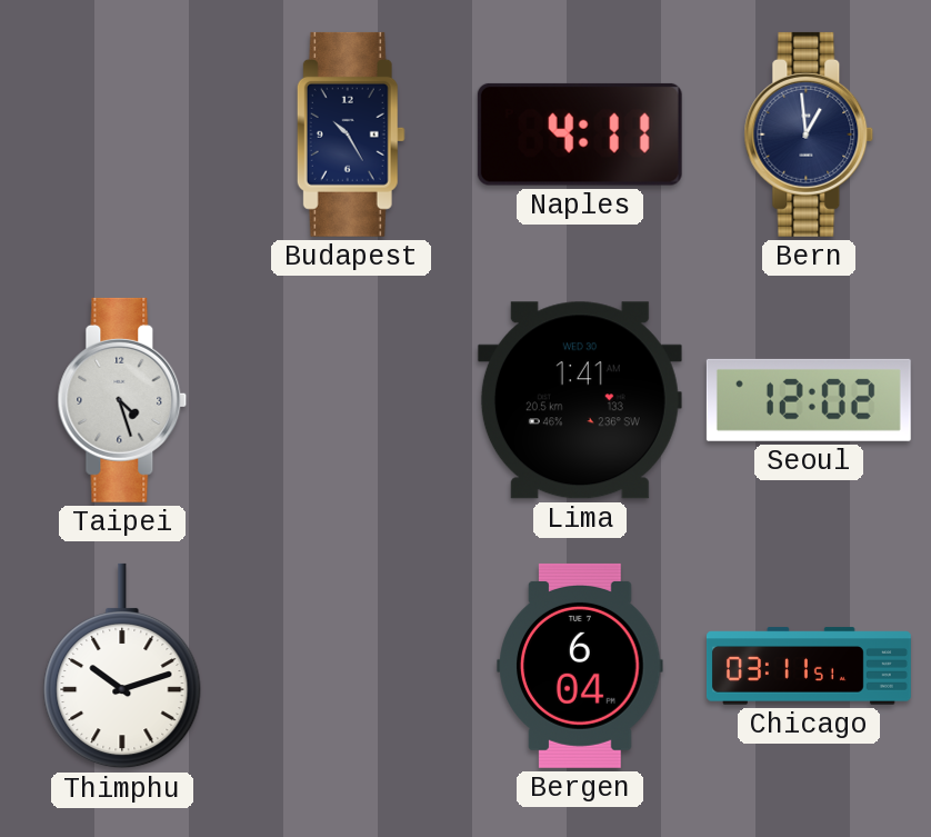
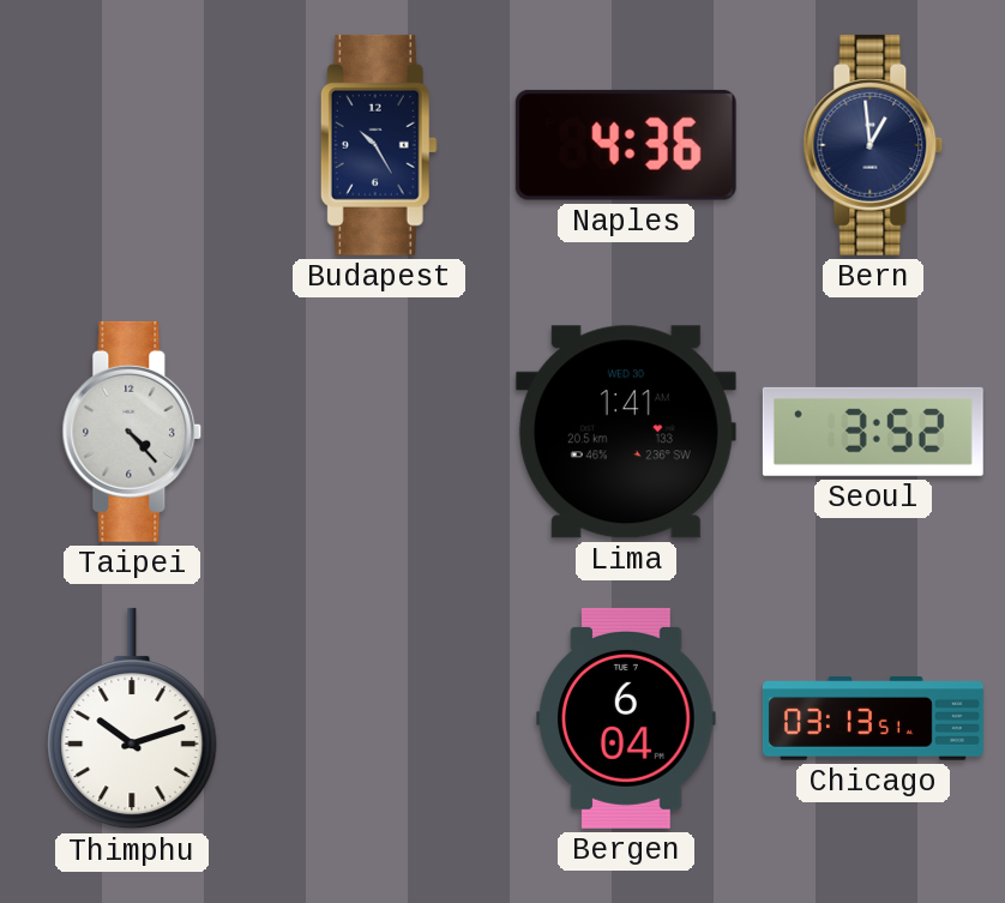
Naples: 4:11 -> 4:36 (626, 145)
Taipei: 4:27 -> 4:23 (132, 432)
Seoul: 12:02 -> 3:52 (873, 432)
Chicago: 03:11 -> 03:13 (873, 718)
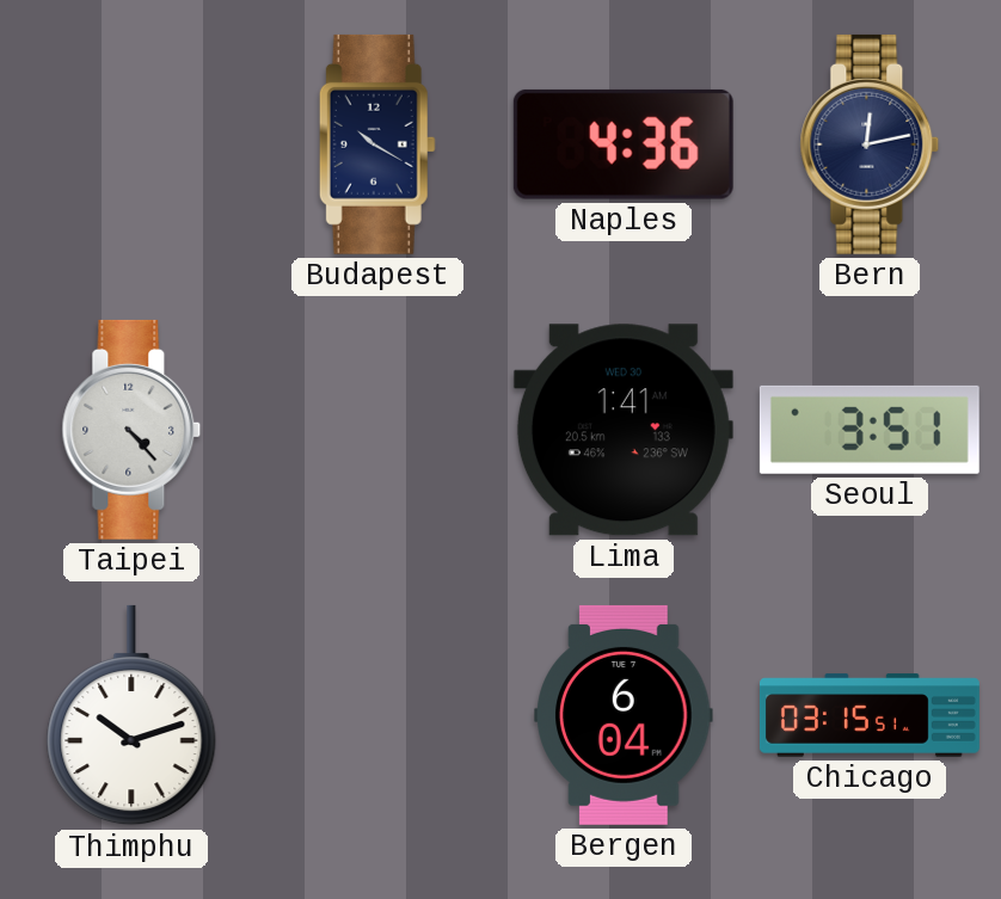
Budapest: 10:25 -> 10:20 (377, 144)
Bern: 12:59 -> 12:13 (870, 144)
Seoul: 3:52 -> 3:51 (870, 430)
Chicago: 03:13 -> 03:15 (870, 715)
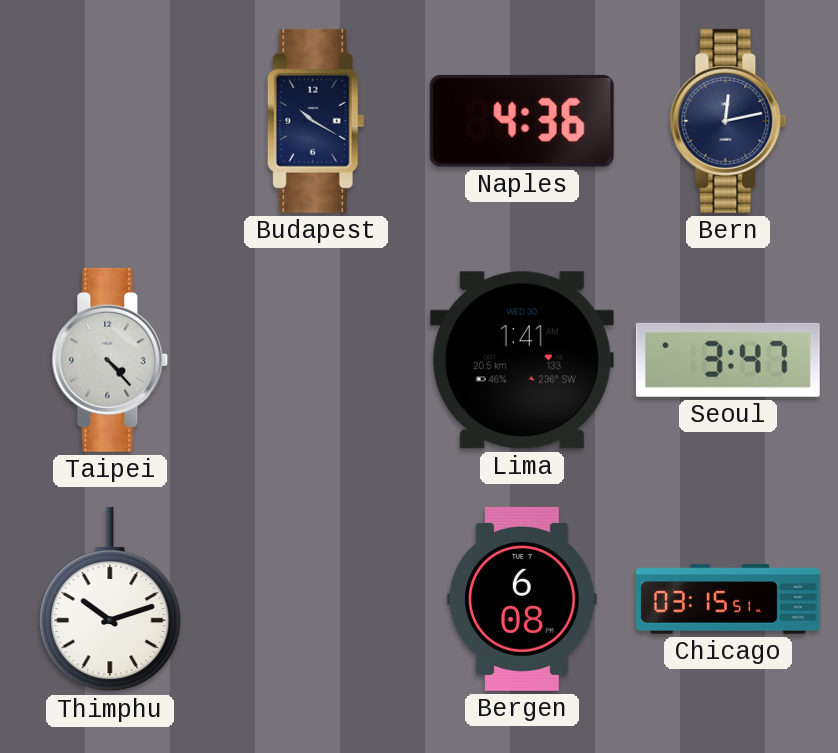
Seoul: 3:51 -> 3:47 (728, 360)
Bergen: 6:04 -> 6:08 (522, 599)
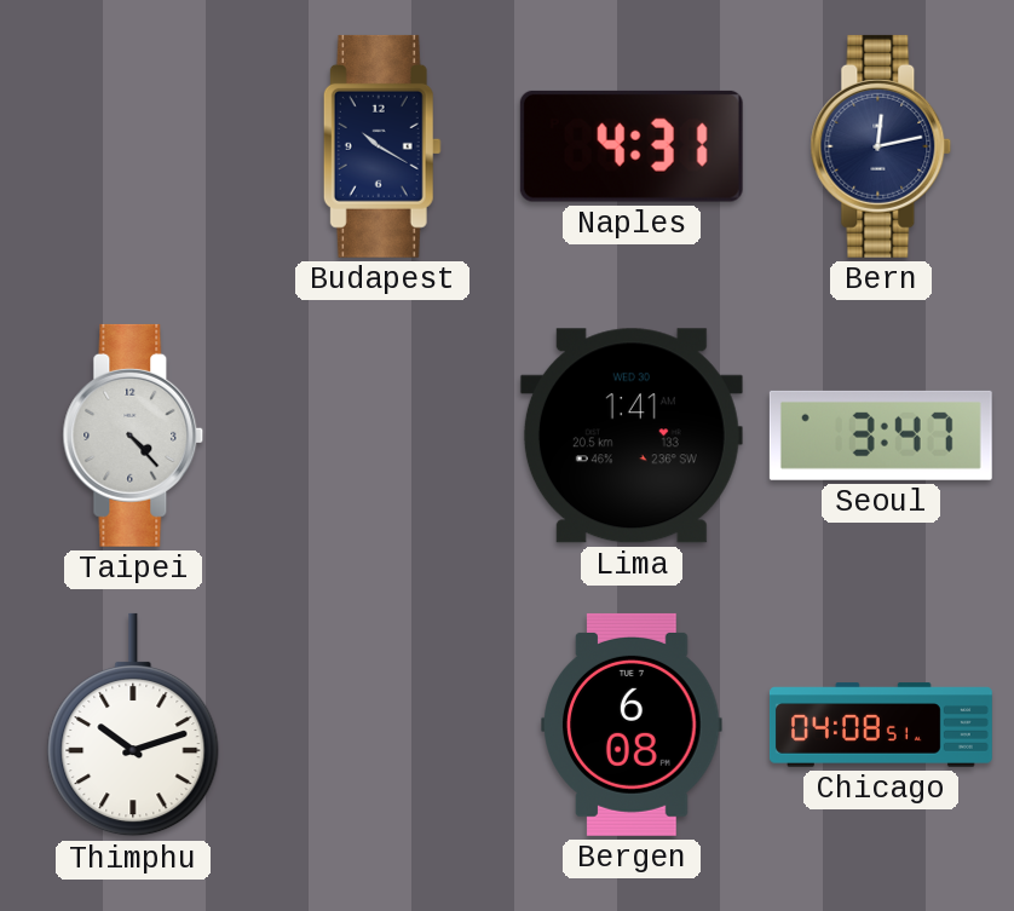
Naples: 4:36 -> 4:31 (632, 146)
Chicago: 03:15 -> 04:08 (881, 725)
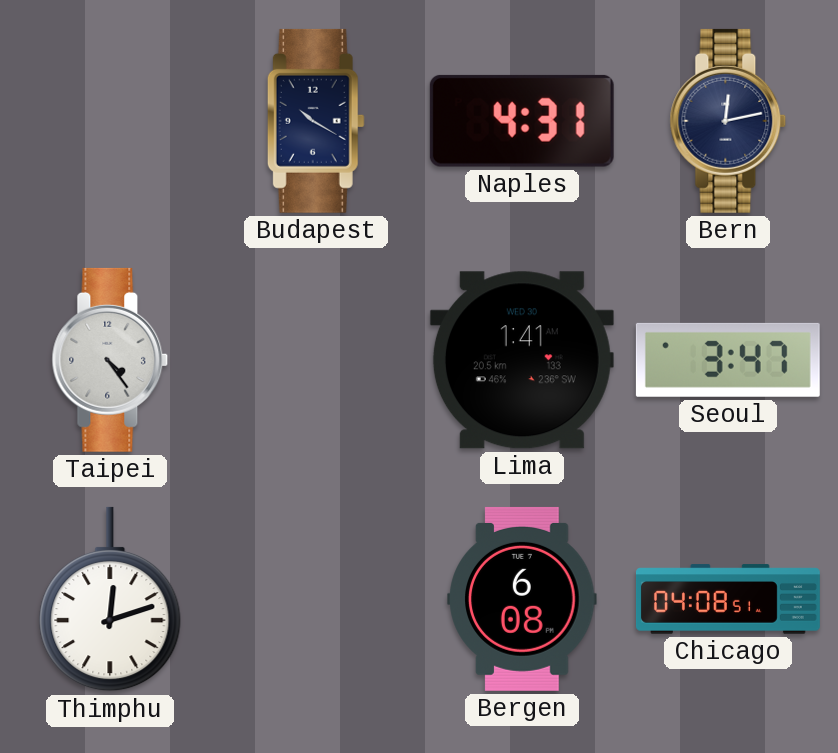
Taipei: 4:23 -> 4:24 (110, 360)
Thimphu: 10:12 -> 12:12 (110, 599)
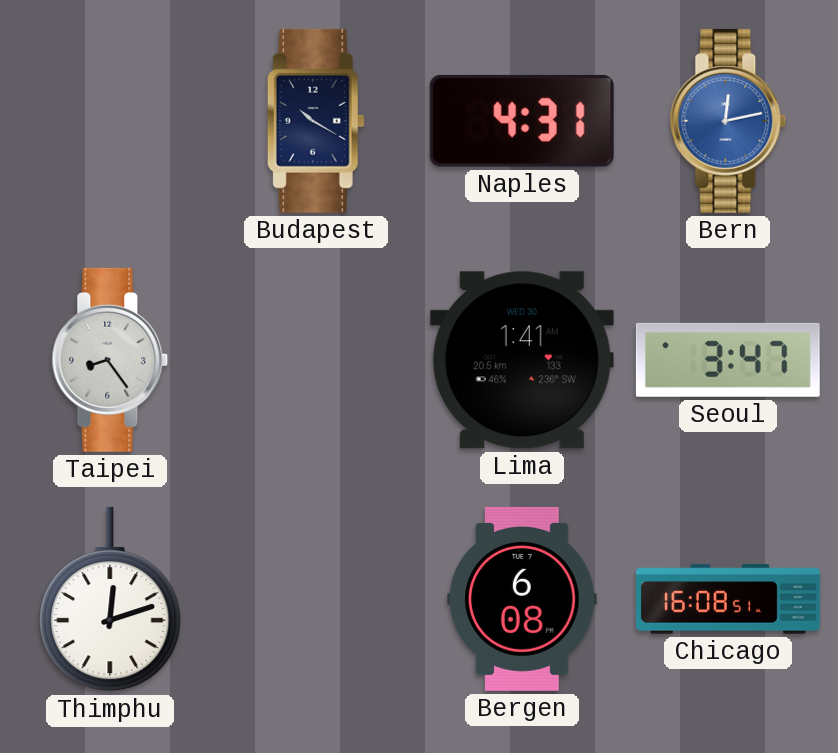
Bern dial: navy -> blue (728, 121)
Taipei: 4:24 -> 8:24 (110, 360)
Chicago: 04:08 -> 16:08 (728, 599)
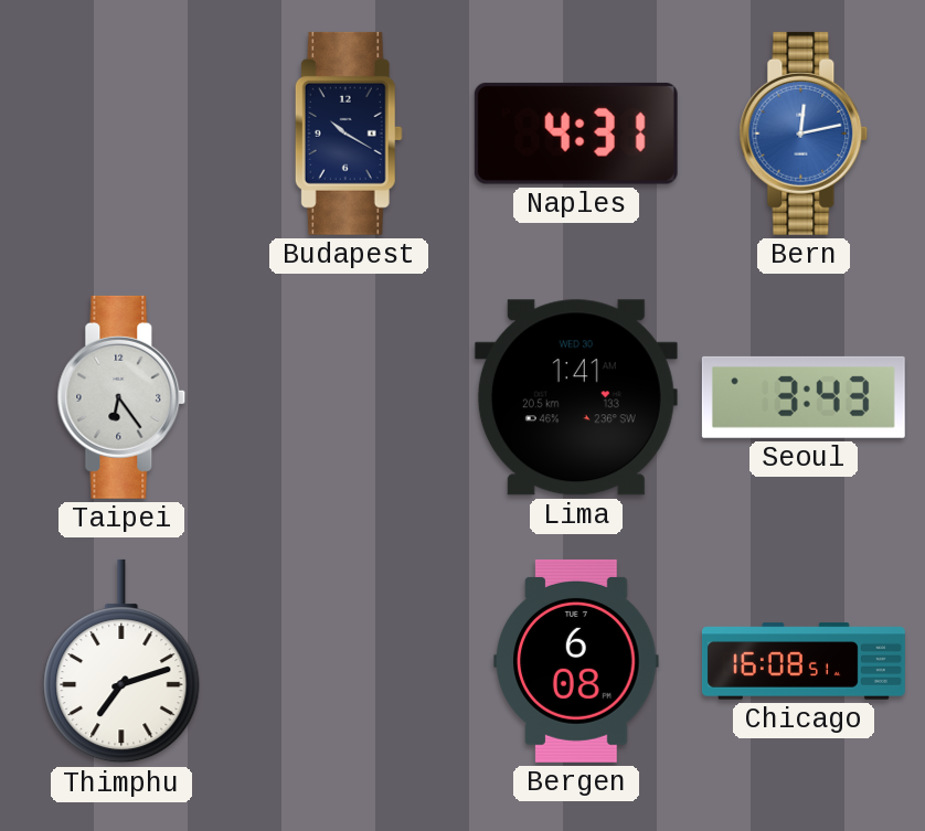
Taipei: 8:24 -> 6:24 (121, 397)
Seoul: 3:47 -> 3:43 (804, 397)
Thimphu: 12:12 -> 7:12 (121, 661)
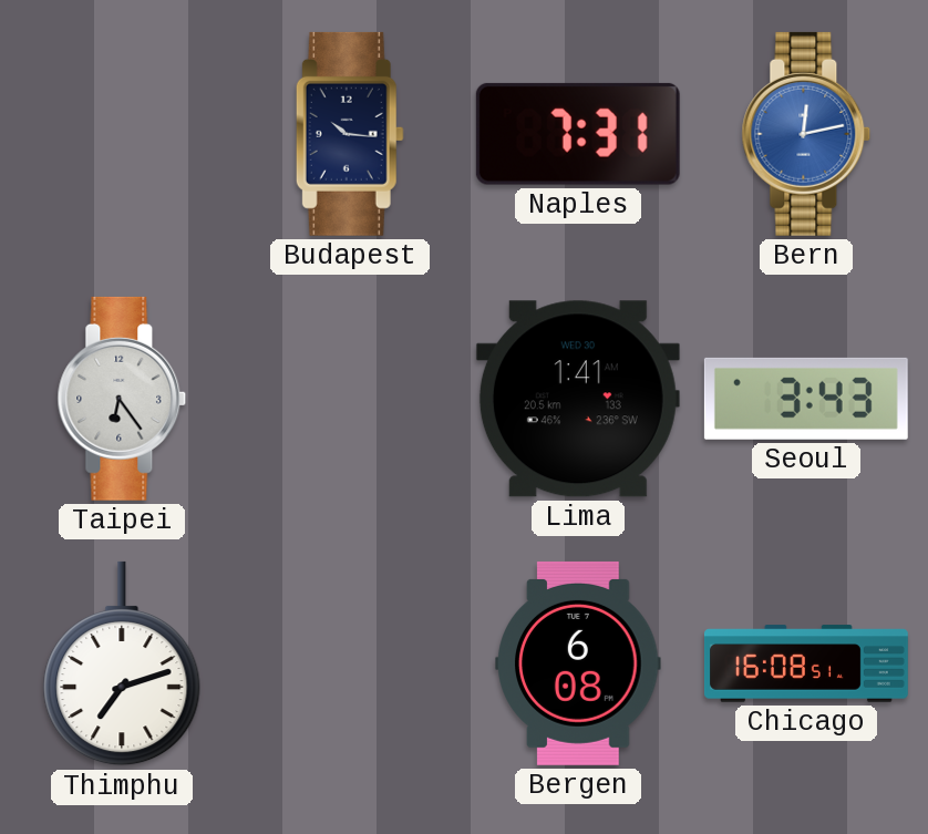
Budapest: 10:20 -> 10:16 (350, 134)
Naples: 4:31 -> 7:31 (578, 134)
